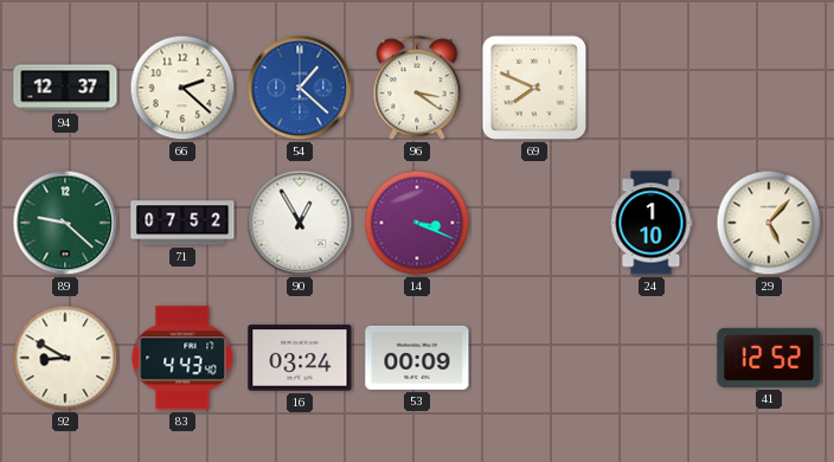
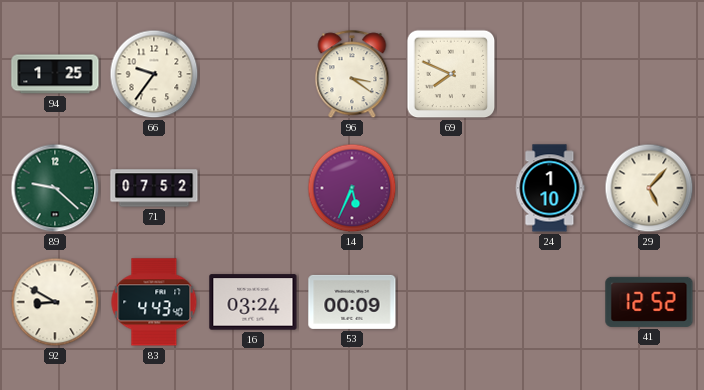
94: 12:37 -> 1:25 (55, 74)
66: 2:22 -> 9:36 (154, 74)
54: 1:22 -> none (300, 88)
90: 12:55 -> none (300, 223)
14: 3:19 -> 5:34 (352, 188)
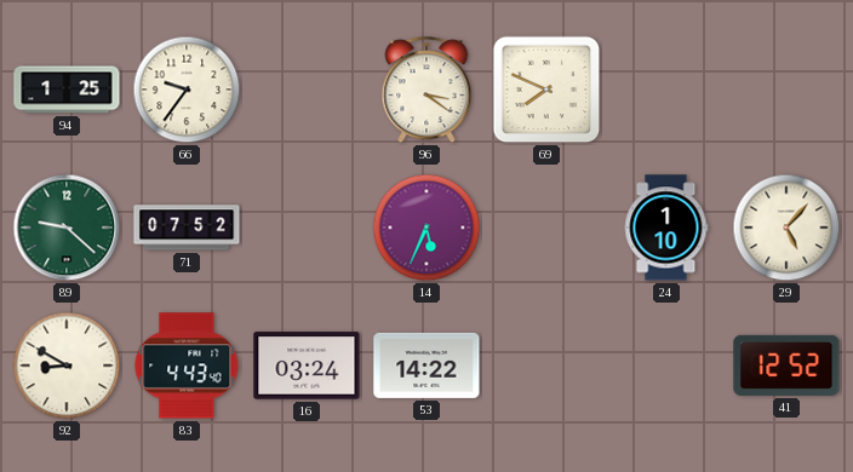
53: 00:09 -> 14:22 (426, 365)
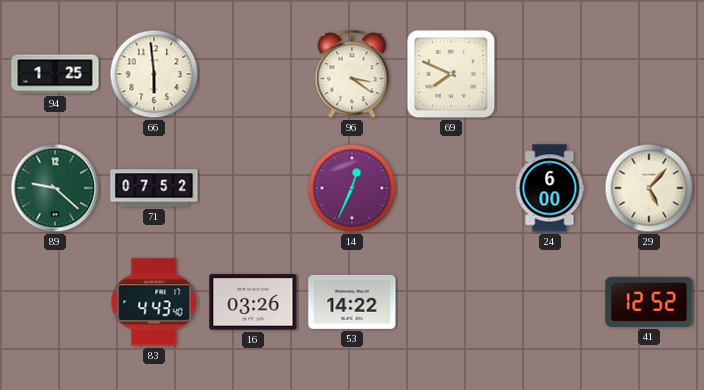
66: 9:36 -> 5:59 (154, 74)
14: 5:34 -> 12:34 (352, 188)
24: 1:10 -> 6:00 (550, 188)
92: 8:50 -> none (67, 365)
16: 03:24 -> 03:26 (253, 302)
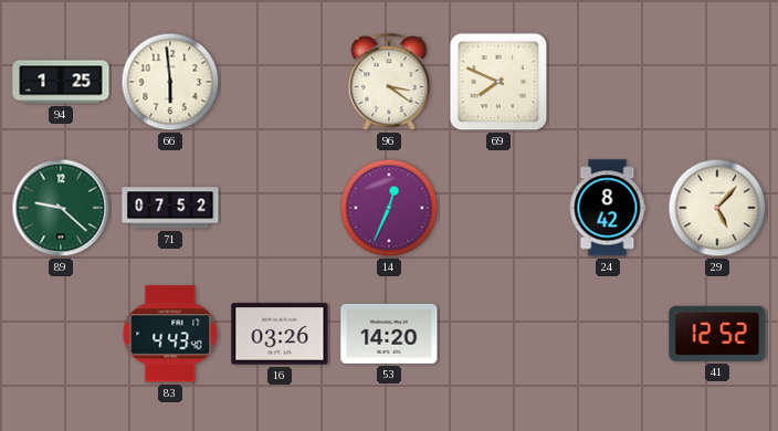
24: 6:00 -> 8:42 (608, 208)
53: 14:22 -> 14:20 (389, 334)
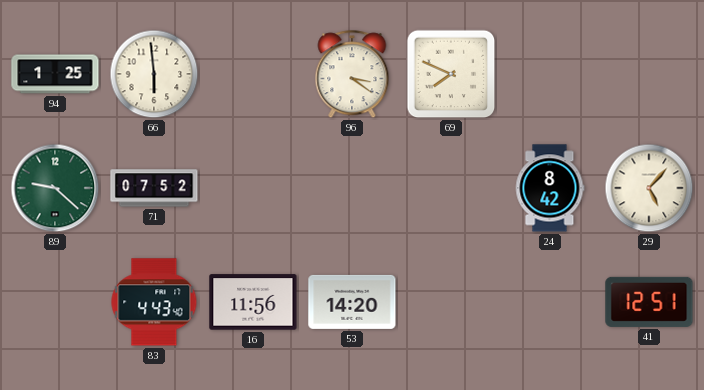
14: 12:34 -> none (389, 208)
16: 03:26 -> 11:56 (253, 302)
41: 12:52 -> 12:51 (649, 302)
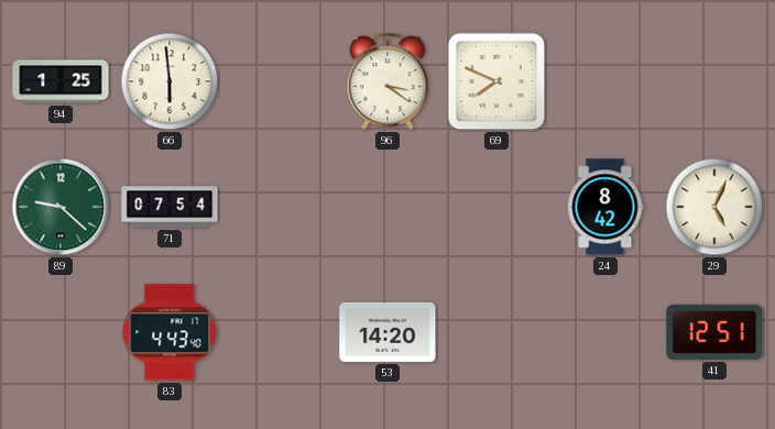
71: 07:52 -> 07:54 (170, 207)
29: 5:07 -> 5:04 (714, 207)
16: 11:56 -> none (253, 302)
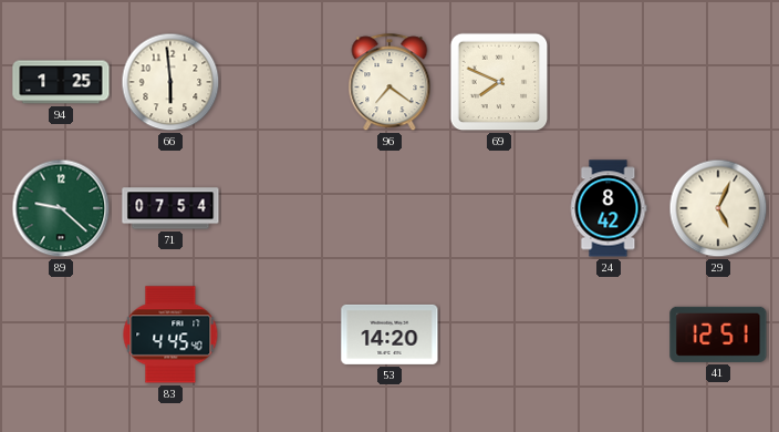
96: 3:21 -> 7:21 (389, 83)
83: 4:43 -> 4:45 (170, 335)
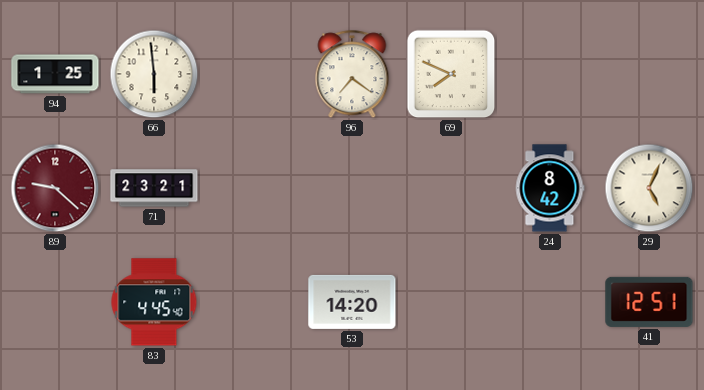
89 dial: green -> burgundy (55, 188)
71: 07:54 -> 23:21 (154, 188)
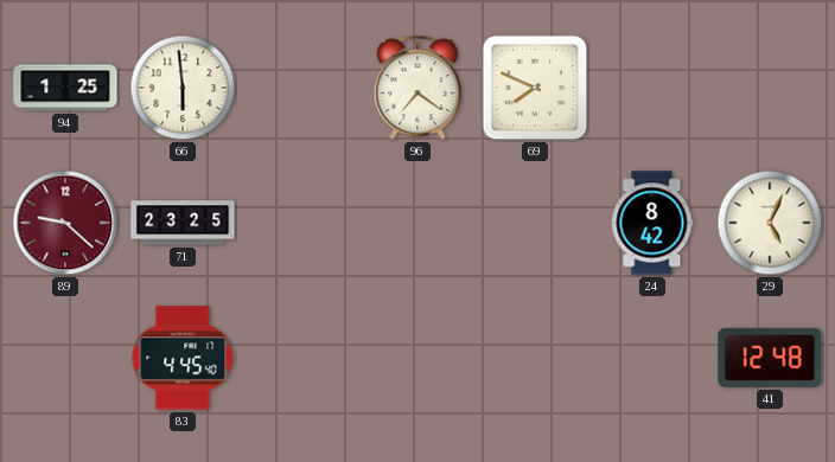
71: 23:21 -> 23:25 (183, 223)
53: 14:20 -> none (352, 302)
41: 12:51 -> 12:48 (770, 358)
